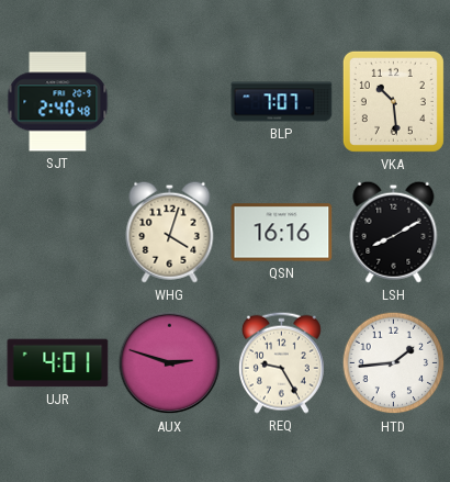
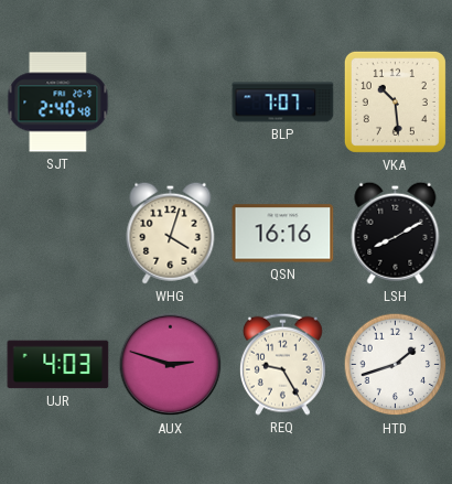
UJR: 4:01 -> 4:03 (58, 365)
HTD: 1:44 -> 1:42 (396, 365)
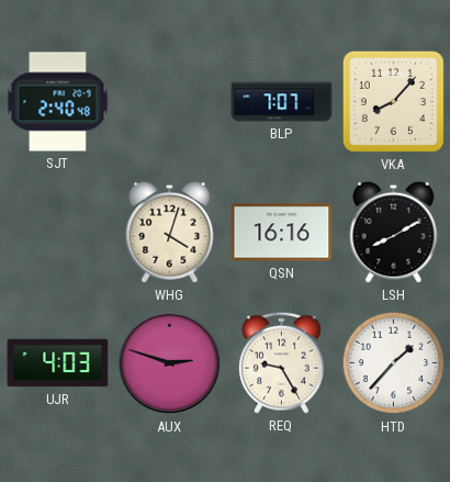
VKA: 10:29 -> 8:07 (393, 101)
HTD: 1:42 -> 1:37 (394, 363)
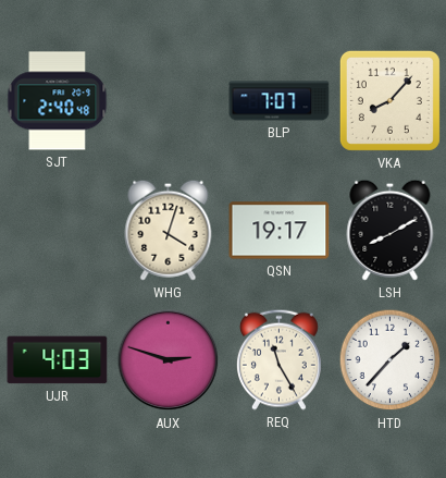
QSN: 16:16 -> 19:17 (280, 231)
REQ: 9:25 -> 11:25 (278, 359)
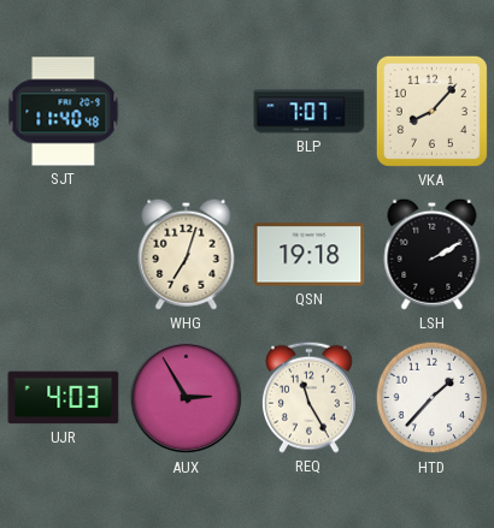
SJT: 2:40 -> 11:40 (64, 112)
WHG: 4:03 -> 7:03 (187, 254)
QSN: 19:17 -> 19:18 (310, 255)
LSH: 8:10 -> 2:10 (433, 254)
AUX: 2:48 -> 2:55 (187, 398)
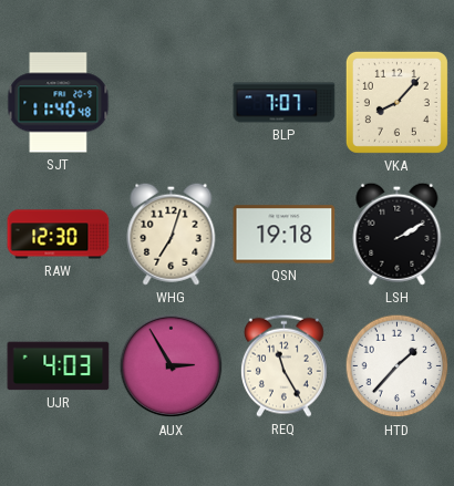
RAW: none -> 12:30 (59, 235)
